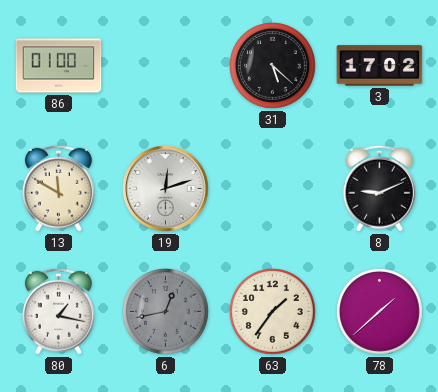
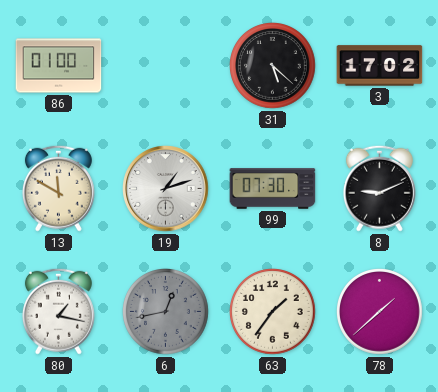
19: 12:12 -> 1:12 (166, 189)
99: none -> 07:30 (273, 189)
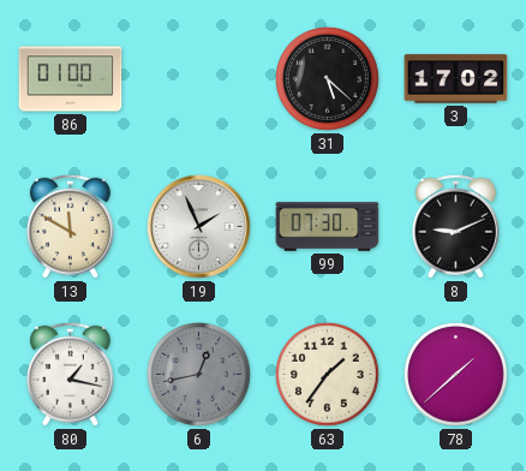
19: 1:12 -> 1:56 (199, 227)
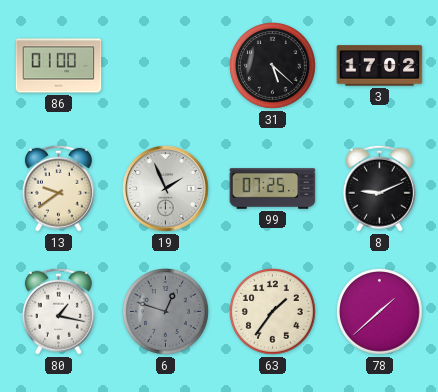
13: 11:50 -> 9:39 (58, 188)
99: 07:30 -> 07:25 (273, 189)
6: 12:43 -> 12:48 (166, 312)
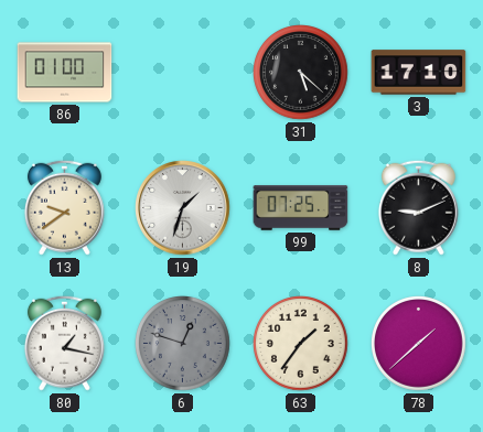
3: 17:02 -> 17:10 (419, 73)
19: 1:56 -> 1:33 (183, 208)
